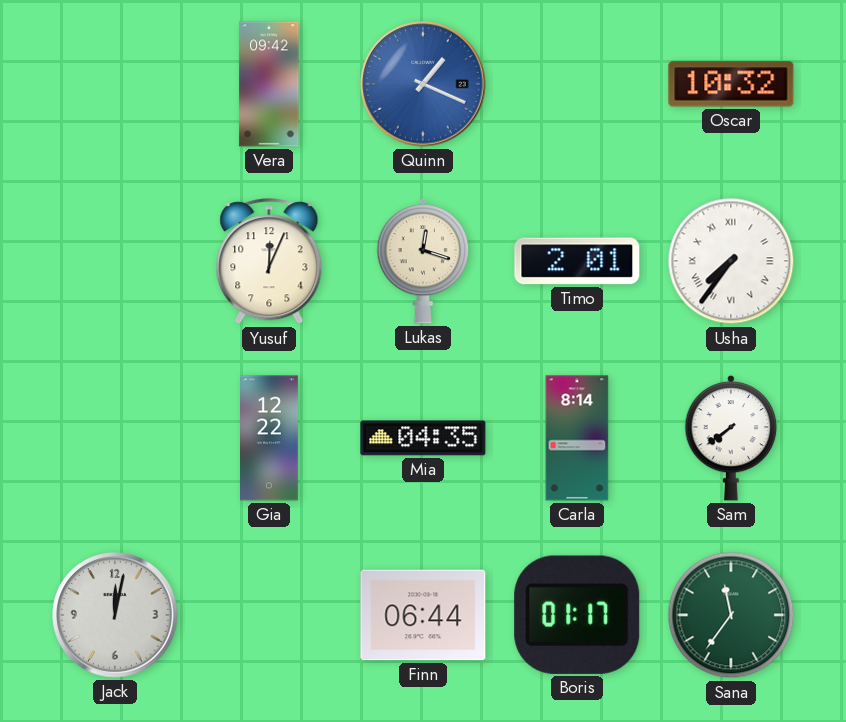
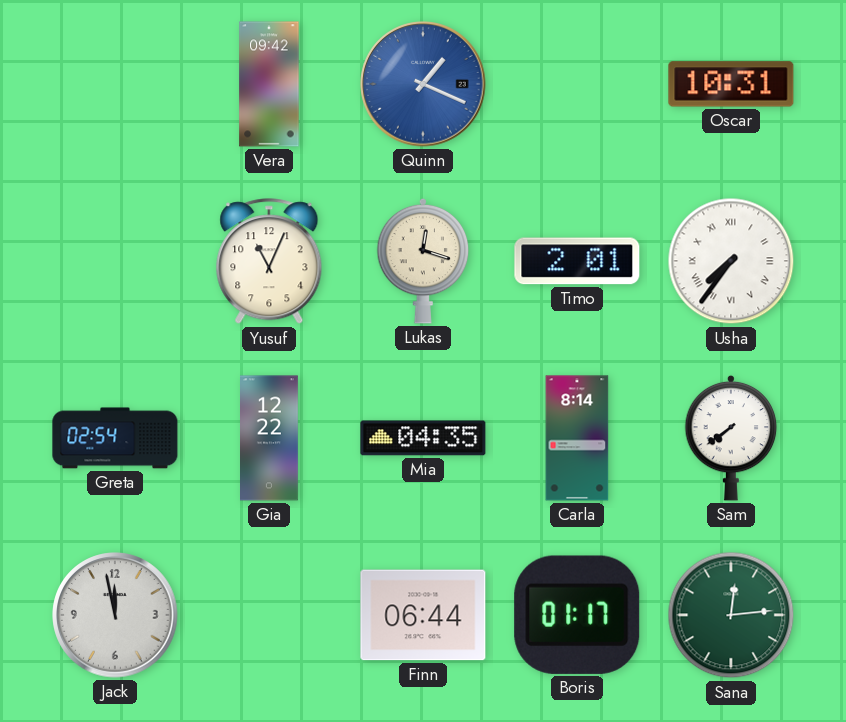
Oscar: 10:32 -> 10:31 (731, 84)
Yusuf: 12:04 -> 11:04 (269, 262)
Greta: none -> 02:54 (115, 438)
Jack: 12:02 -> 11:58 (115, 615)
Sana: 11:36 -> 12:14 (731, 615)
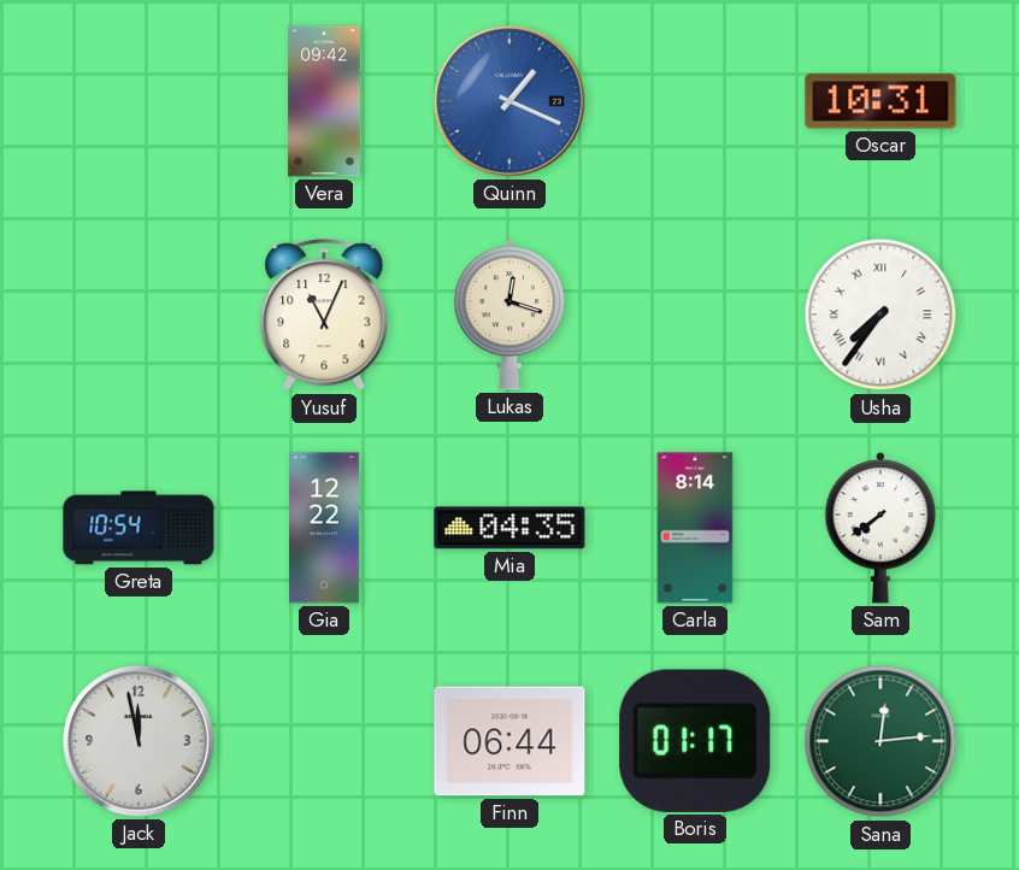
Timo: 2:01 -> none (577, 261)
Greta: 02:54 -> 10:54 (139, 528)
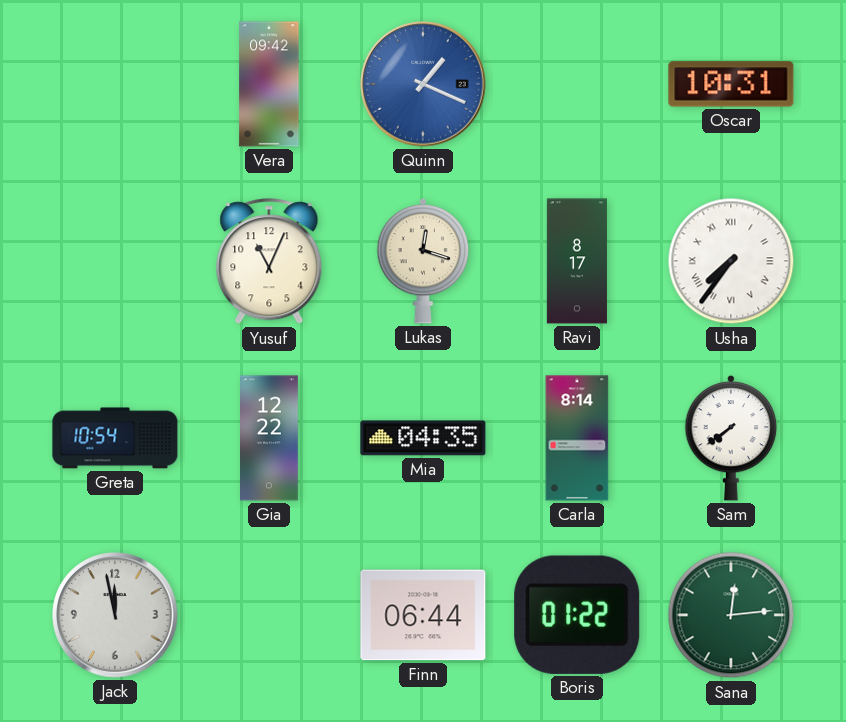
Ravi: none -> 8:17 (577, 261)
Boris: 01:17 -> 01:22 (577, 615)
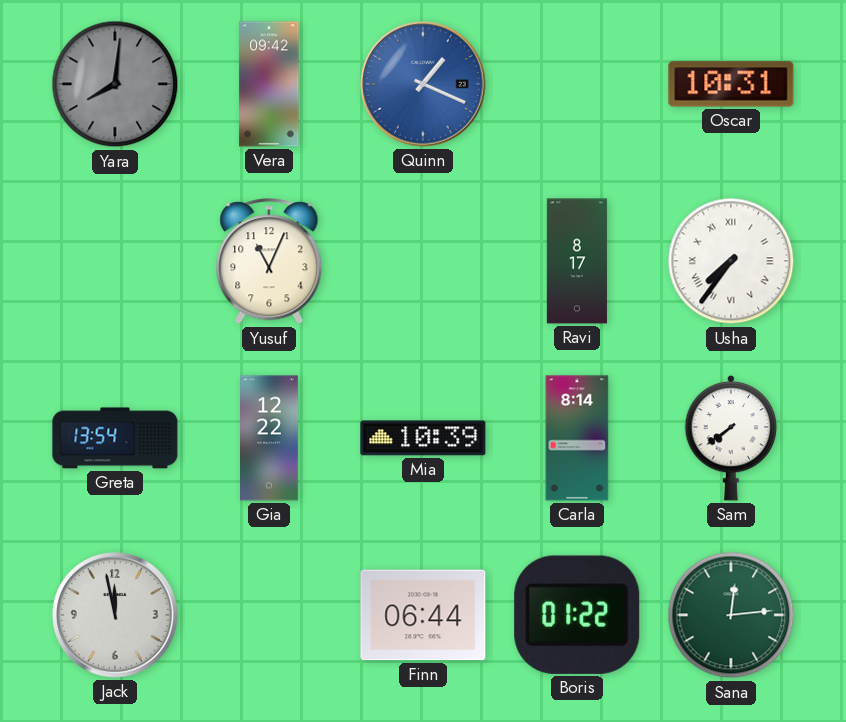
Yara: none -> 8:01 (115, 84)
Lukas: 12:18 -> none (423, 261)
Greta: 10:54 -> 13:54 (115, 438)
Mia: 04:35 -> 10:39 (423, 438)
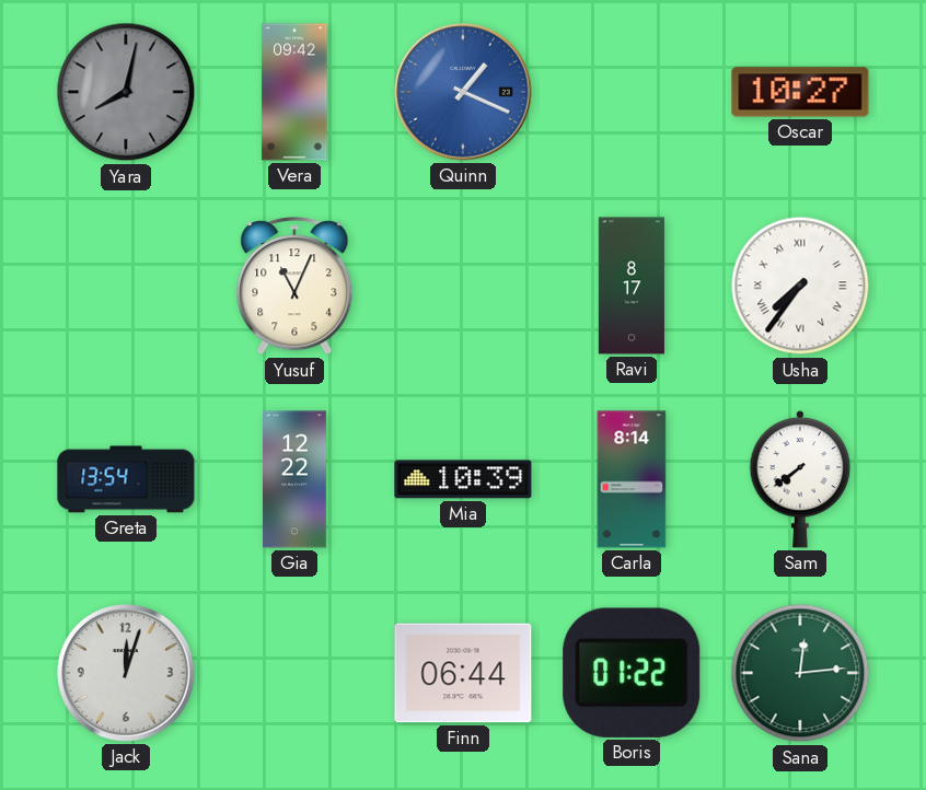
Yara: 8:01 -> 8:02 (126, 92)
Oscar: 10:31 -> 10:27 (800, 92)
Jack: 11:58 -> 12:03 (126, 673)
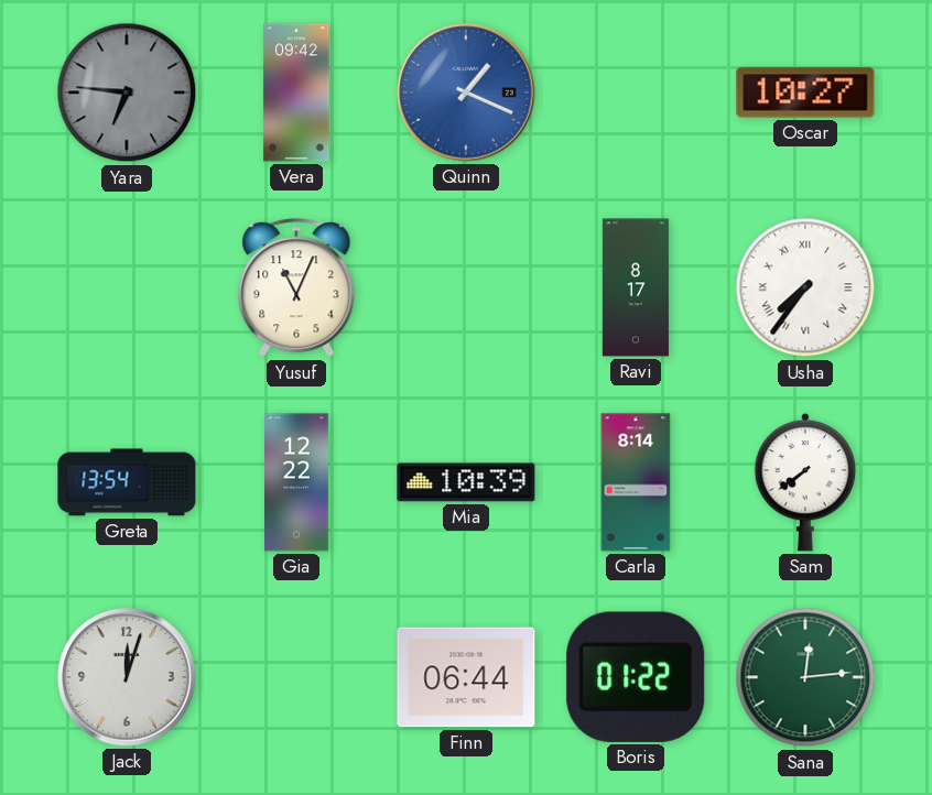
Yara: 8:02 -> 6:46 (127, 92)
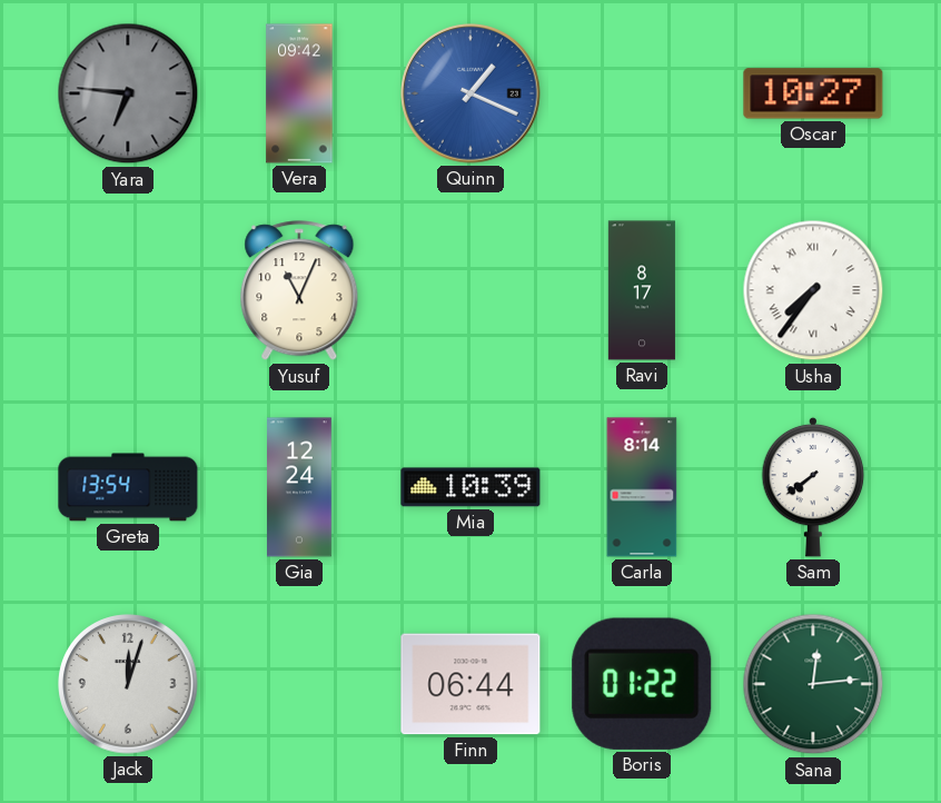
Gia: 12:22 -> 12:24 (300, 487)
